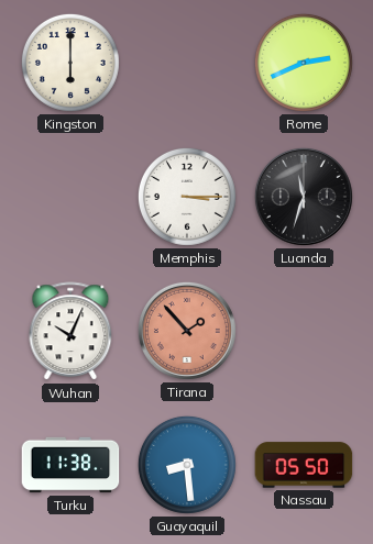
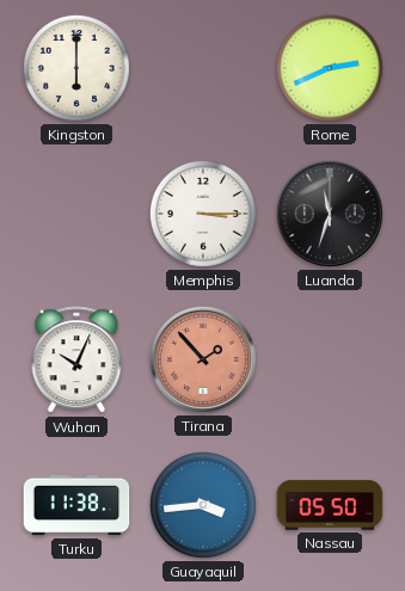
Guayaquil: 8:29 -> 3:44 (203, 505)
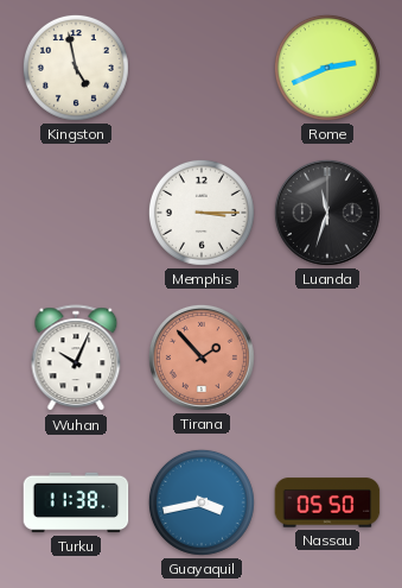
Kingston: 6:00 -> 4:58 (76, 68)
Guayaquil: 3:44 -> 3:43 (202, 502)
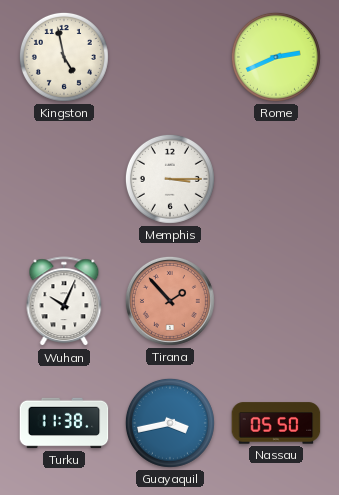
Luanda: 11:33 -> none (327, 213)
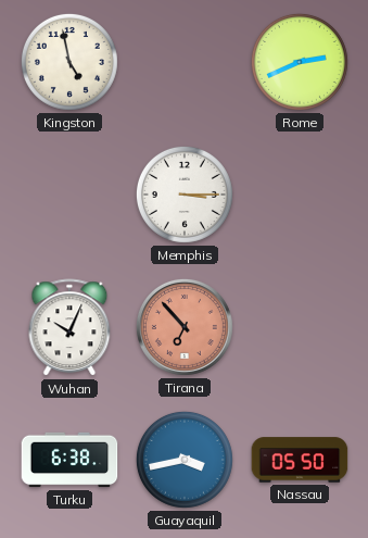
Tirana: 1:53 -> 6:53 (185, 327)
Turku: 11:38 -> 6:38 (69, 460)
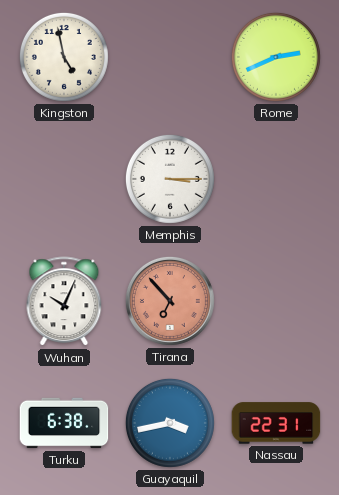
Nassau: 05:50 -> 22:31 (276, 423)
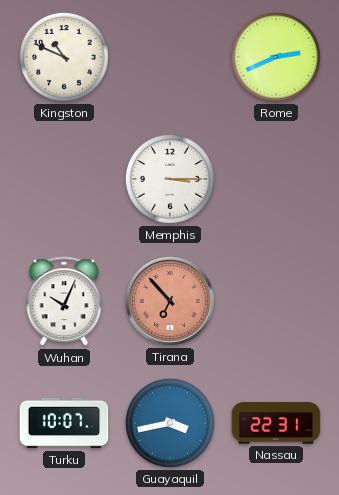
Kingston: 4:58 -> 10:49 (64, 57)
Turku: 6:38 -> 10:07 (64, 423)
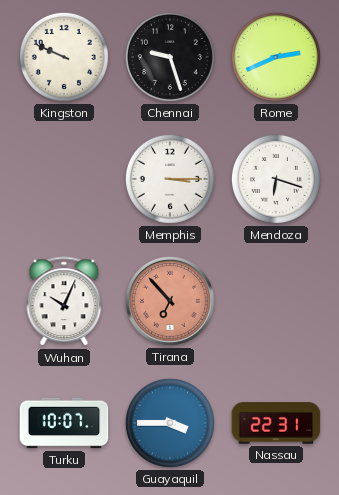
Kingston: 10:49 -> 9:49 (64, 57)
Chennai: none -> 9:27 (170, 57)
Mendoza: none -> 6:18 (276, 179)
Guayaquil: 3:43 -> 3:45 (170, 423)
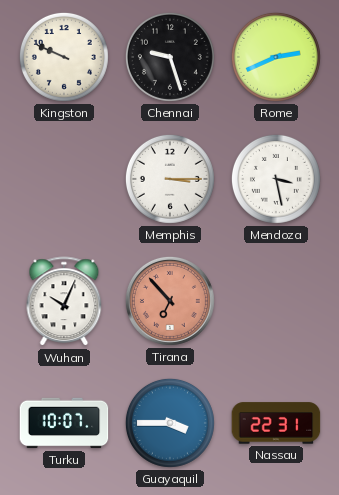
Mendoza: 6:18 -> 3:28 (276, 179)
